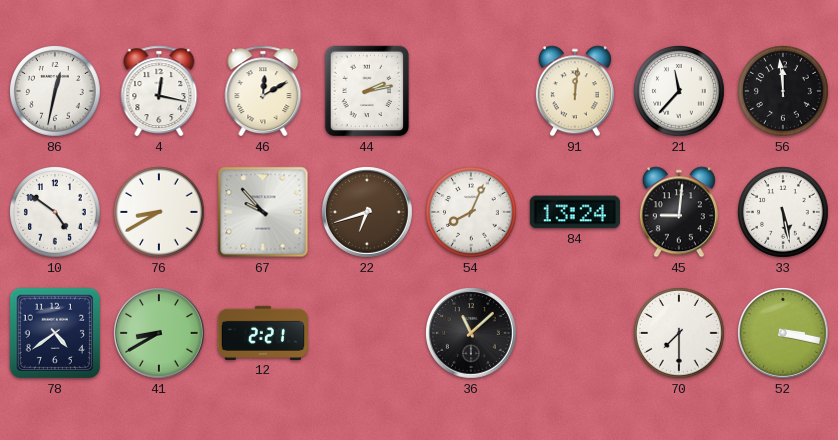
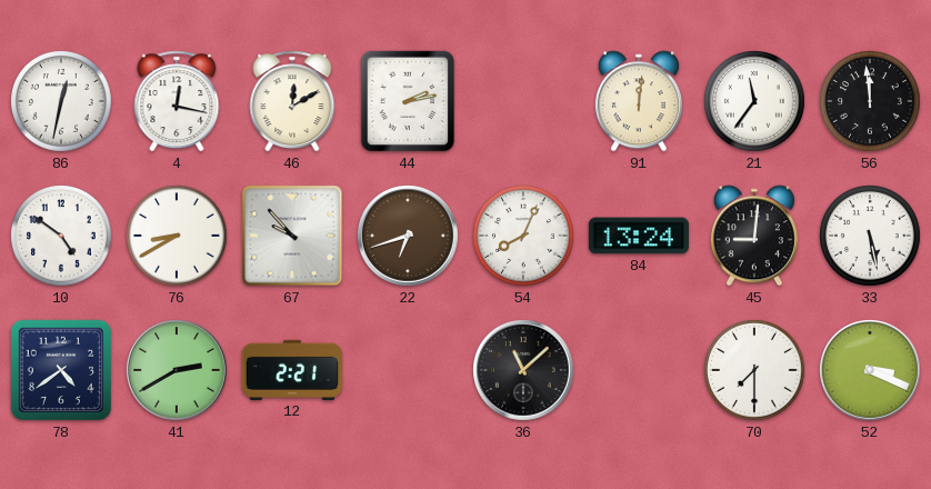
21: 11:37 -> 11:36 (754, 101)
41: 8:40 -> 2:40 (178, 371)
52: 3:17 -> 3:19 (871, 371)
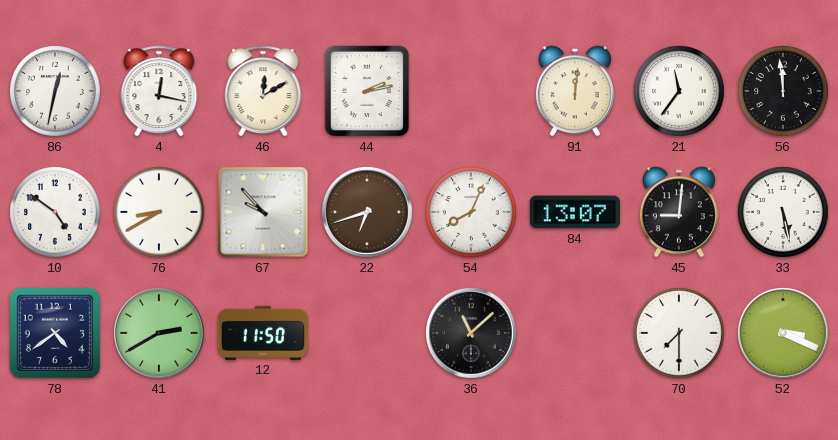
84: 13:24 -> 13:07 (575, 212)
12: 2:21 -> 11:50 (263, 333)
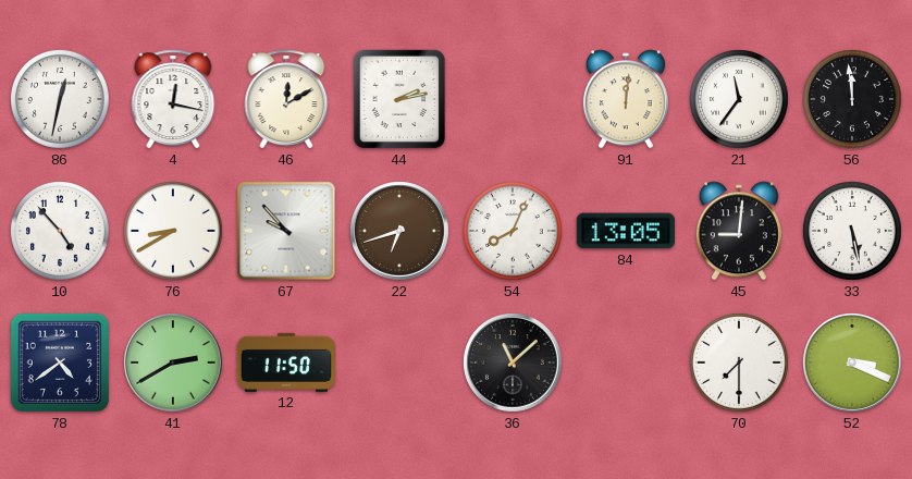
10: 4:51 -> 4:53 (60, 231)
84: 13:07 -> 13:05 (626, 231)
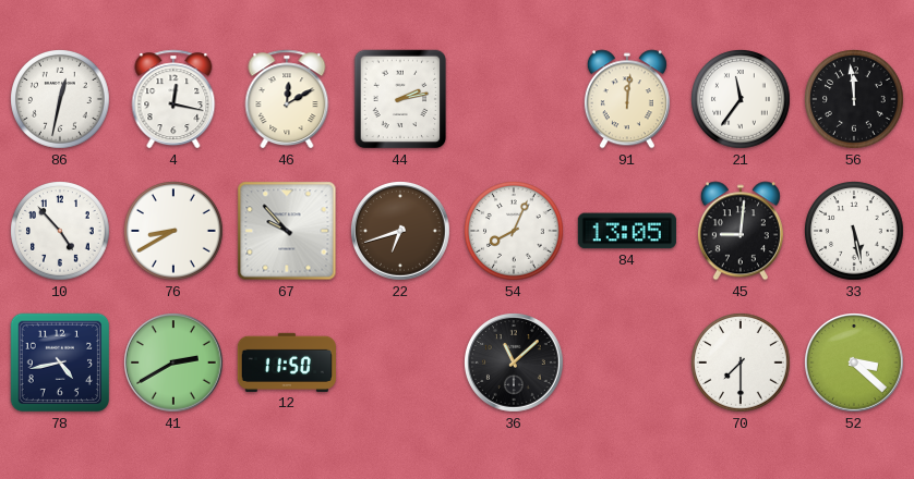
78: 4:39 -> 4:43 (60, 363)
52: 3:19 -> 3:22 (855, 364)
